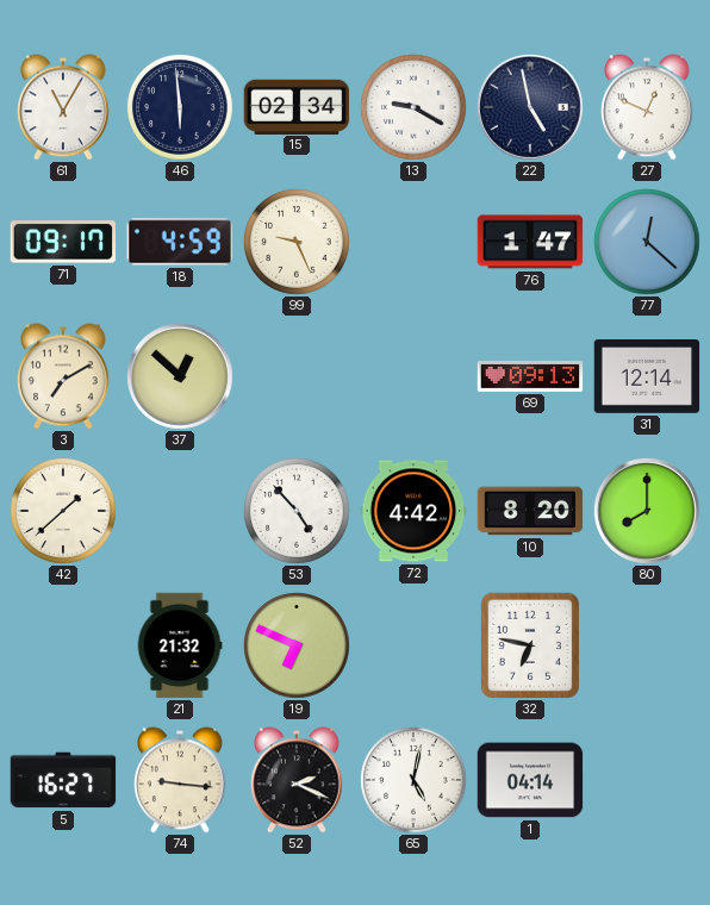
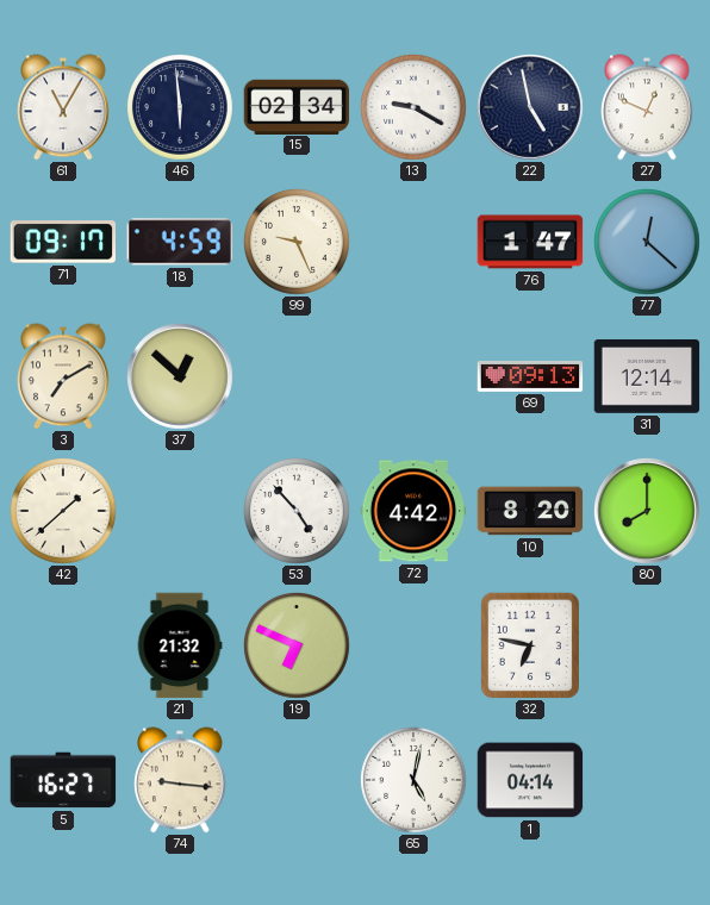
52: 2:19 -> none (298, 780)
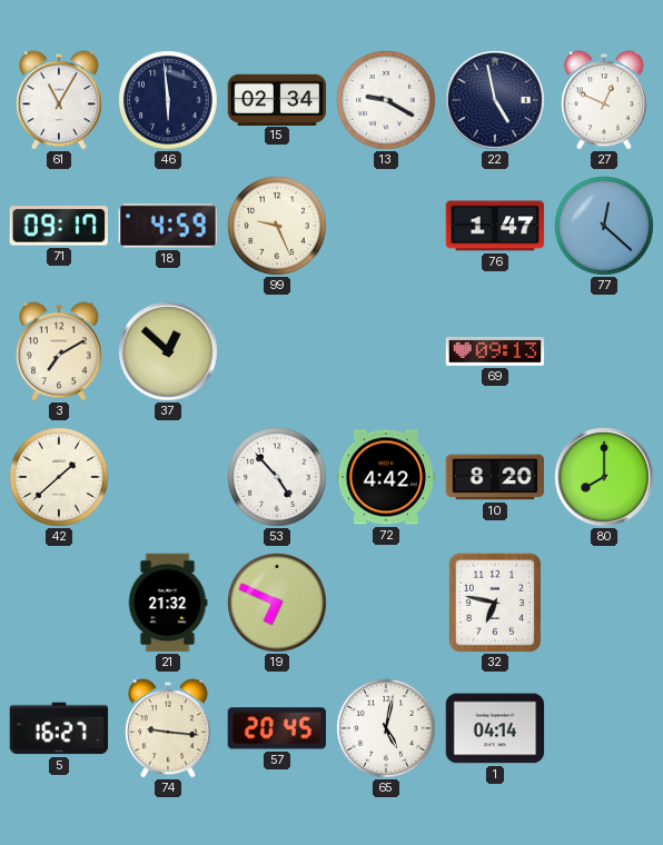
31: 12:14 -> none (647, 377)
57: none -> 20:45 (276, 728)
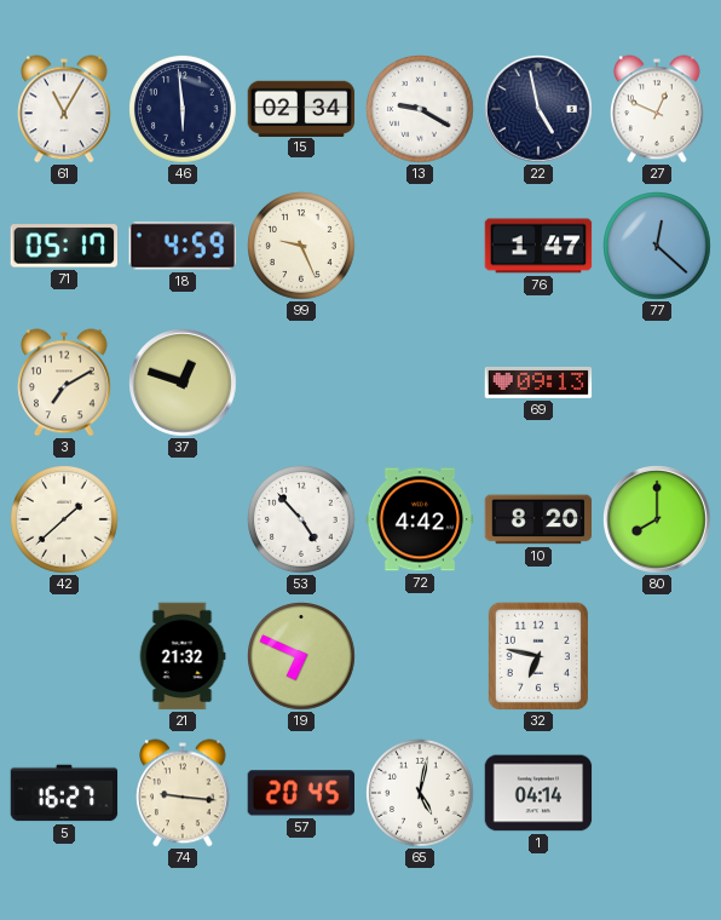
71: 09:17 -> 05:17 (63, 246)
37: 12:52 -> 12:48 (184, 384)
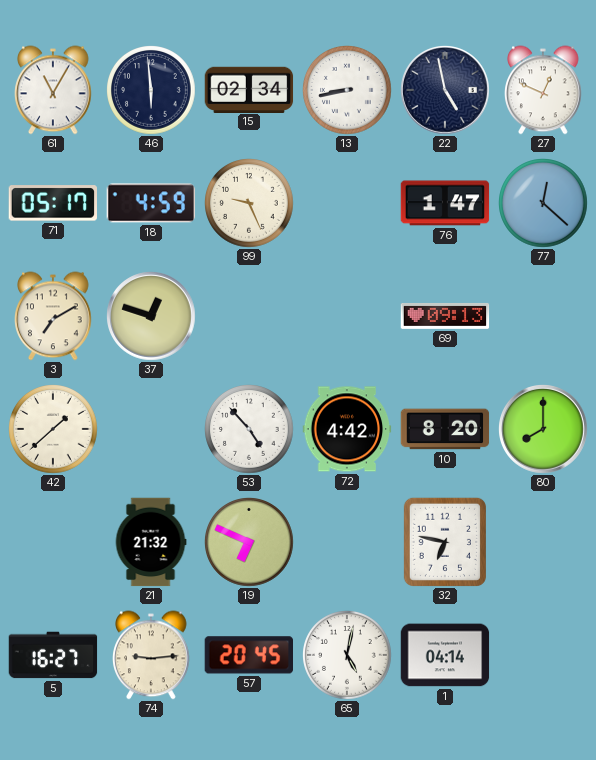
13: 9:20 -> 8:43 (348, 91)
74: 9:16 -> 9:14 (152, 655)
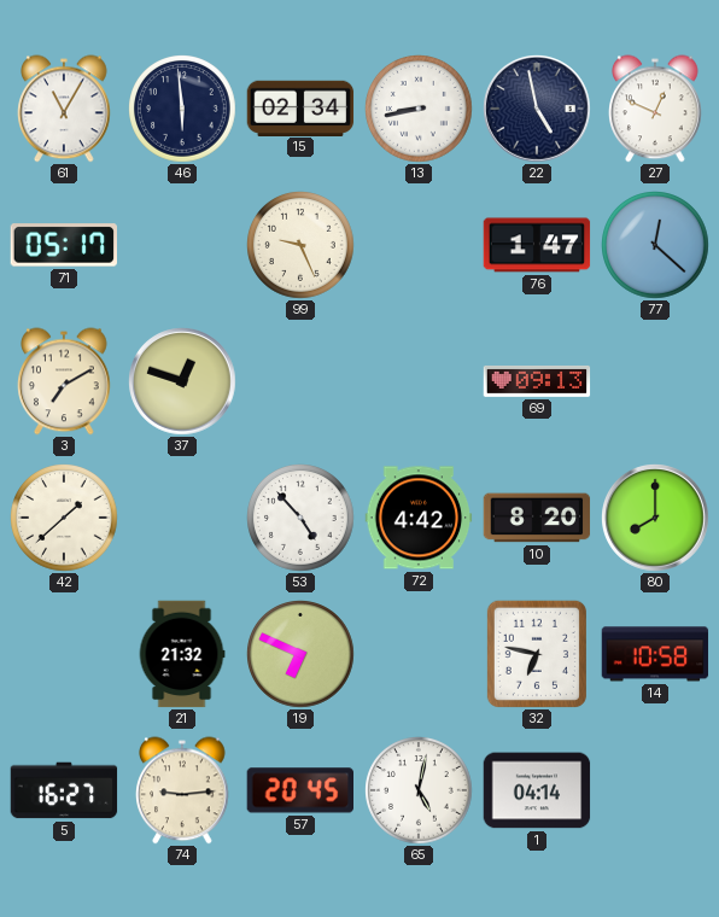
18: 4:59 -> none (151, 203)
14: none -> 10:58 (655, 654)
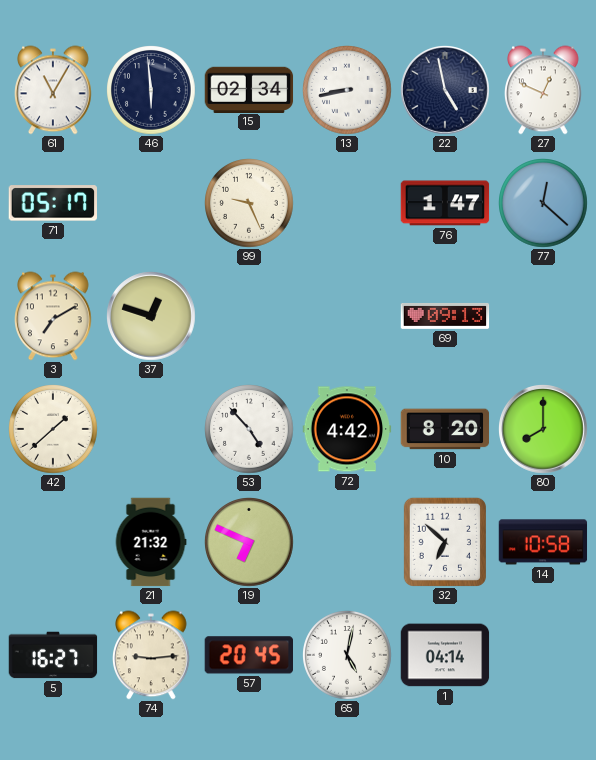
32: 6:47 -> 6:52 (445, 542)
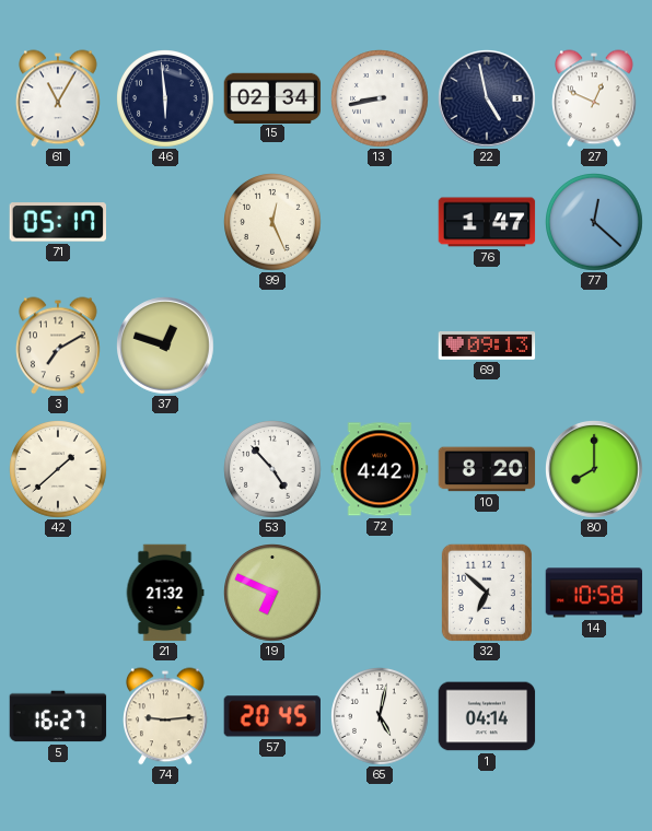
99: 9:26 -> 12:26 (273, 223)
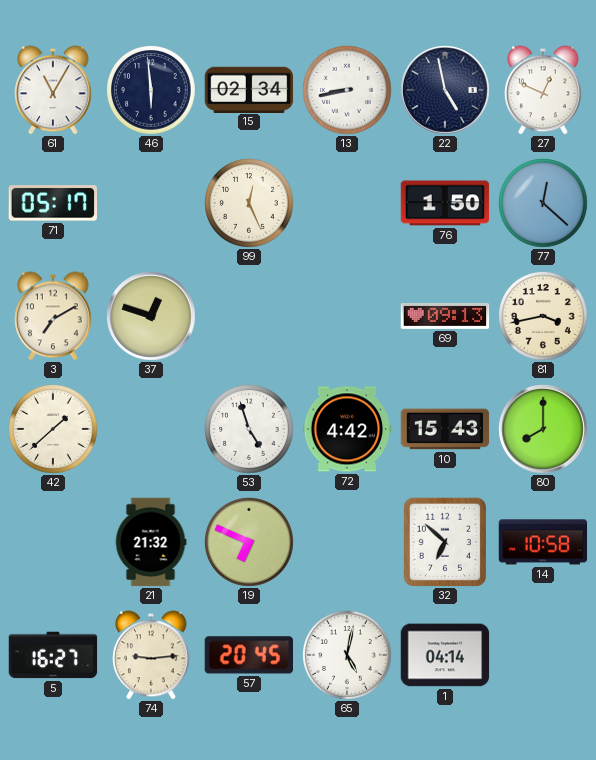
76: 1:47 -> 1:50 (445, 203)
81: none -> 3:43 (544, 317)
53: 4:53 -> 4:57 (250, 430)
10: 8:20 -> 15:43 (445, 429)
